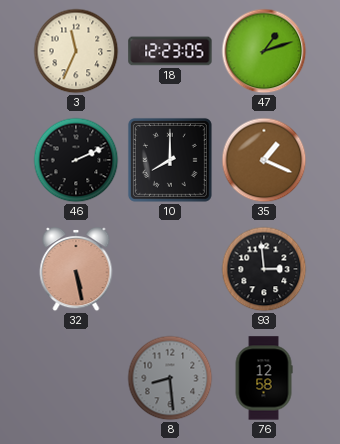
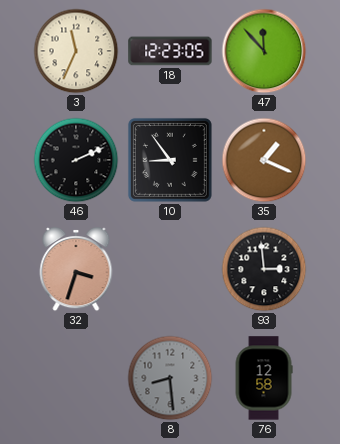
47: 1:12 -> 11:53 (264, 51)
10: 8:00 -> 8:54 (170, 160)
32: 5:28 -> 3:33 (76, 269)
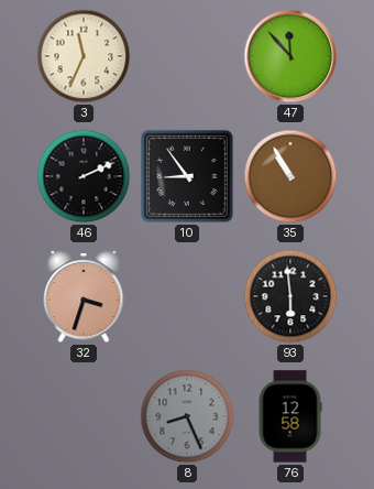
18: 12:23 -> none (170, 51)
35: 1:19 -> 10:55 (290, 176)
93: 2:59 -> 5:59 (290, 296)
8: 8:29 -> 8:26 (187, 416)
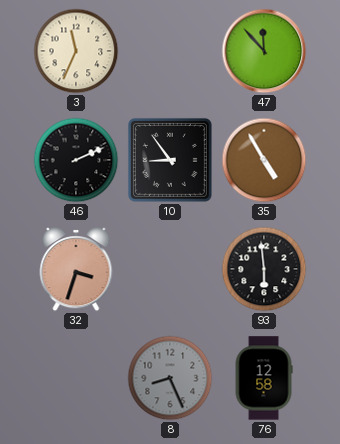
35: 10:55 -> 4:55 (264, 160)
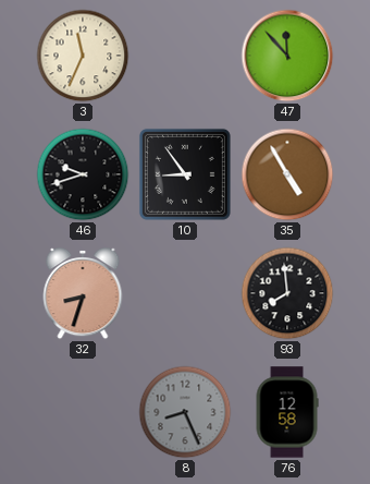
46: 2:11 -> 9:42 (83, 174)
32: 3:33 -> 8:33 (83, 293)
93: 5:59 -> 7:59 (287, 293)
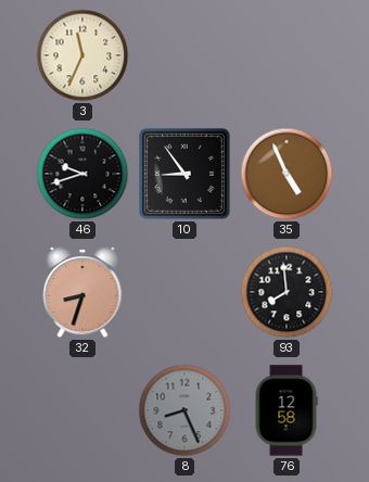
47: 11:53 -> none (287, 56)
35: 4:55 -> 4:56 (287, 174)
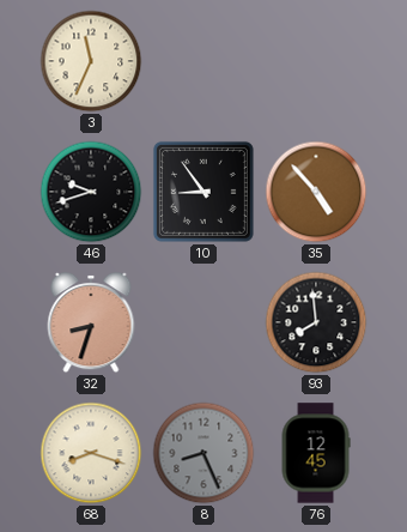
35: 4:56 -> 4:53 (316, 192)
68: none -> 8:18 (91, 453)
76: 12:58 -> 12:45 (316, 453)
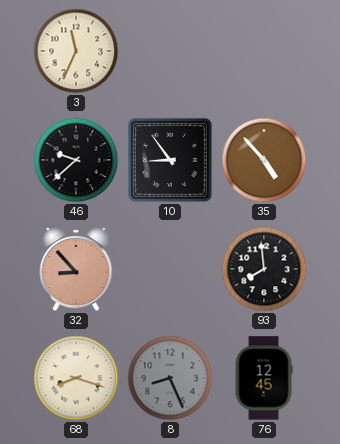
46: 9:42 -> 9:38 (76, 160)
32: 8:33 -> 8:53 (76, 269)
